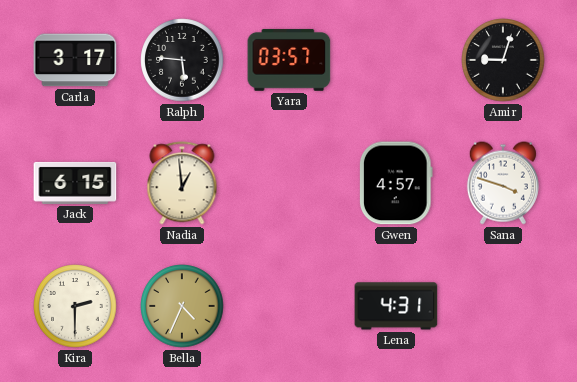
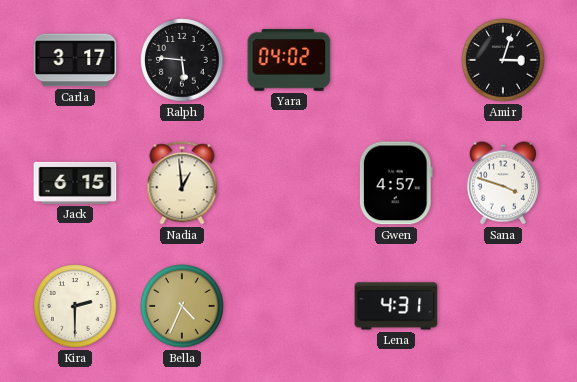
Yara: 03:57 -> 04:02 (289, 60)
Amir: 9:03 -> 3:03 (503, 60)
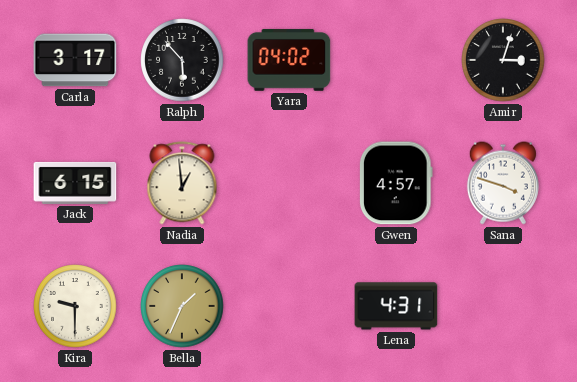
Ralph: 5:46 -> 5:53 (182, 60)
Kira: 2:30 -> 9:30 (75, 306)
Bella: 4:34 -> 1:34 (182, 306)
